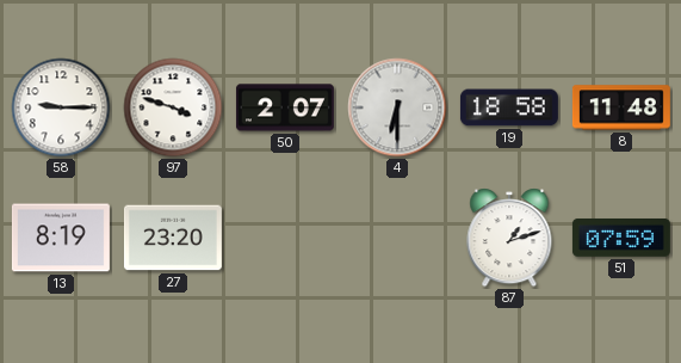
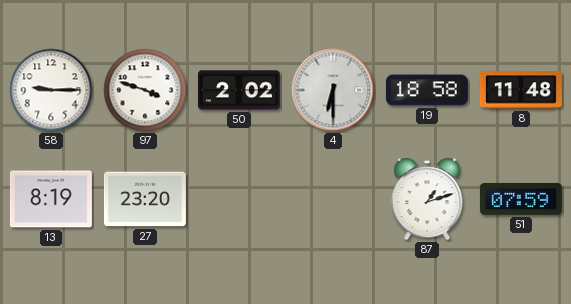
50: 2:07 -> 2:02 (239, 90)
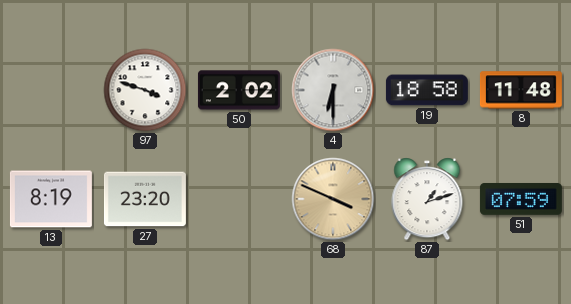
58: 9:15 -> none (51, 90)
68: none -> 3:49 (333, 199)
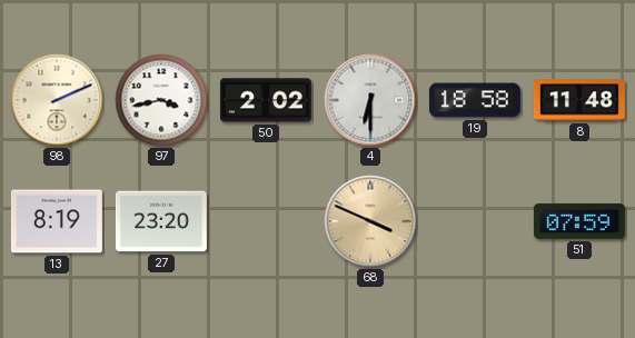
98: none -> 2:11 (57, 100)
97: 3:48 -> 3:43 (161, 100)
87: 1:12 -> none (427, 199)
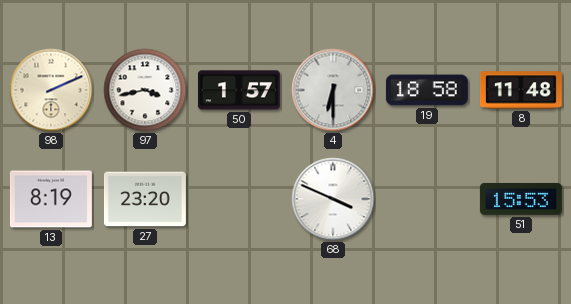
50: 2:02 -> 1:57 (239, 90)
68 dial: champagne -> white (333, 199)
51: 07:59 -> 15:53 (521, 199)
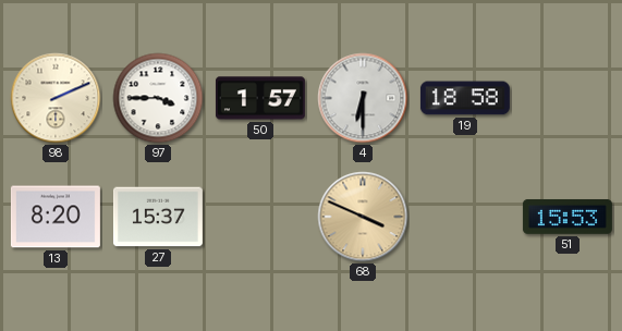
97: 3:43 -> 3:45 (158, 98)
8: 11:48 -> none (521, 90)
13: 8:19 -> 8:20 (56, 217)
27: 23:20 -> 15:37 (158, 217)
68 dial: white -> champagne (363, 217)
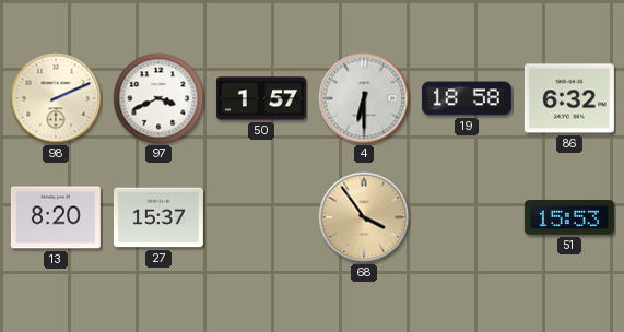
97: 3:45 -> 3:41 (158, 98)
86: none -> 6:32 (569, 98)
68: 3:49 -> 3:54 (364, 217)
